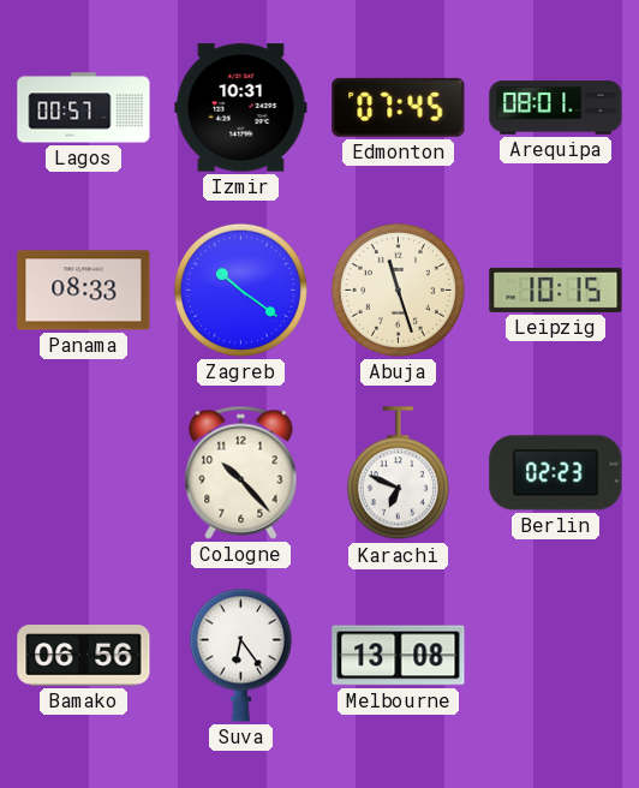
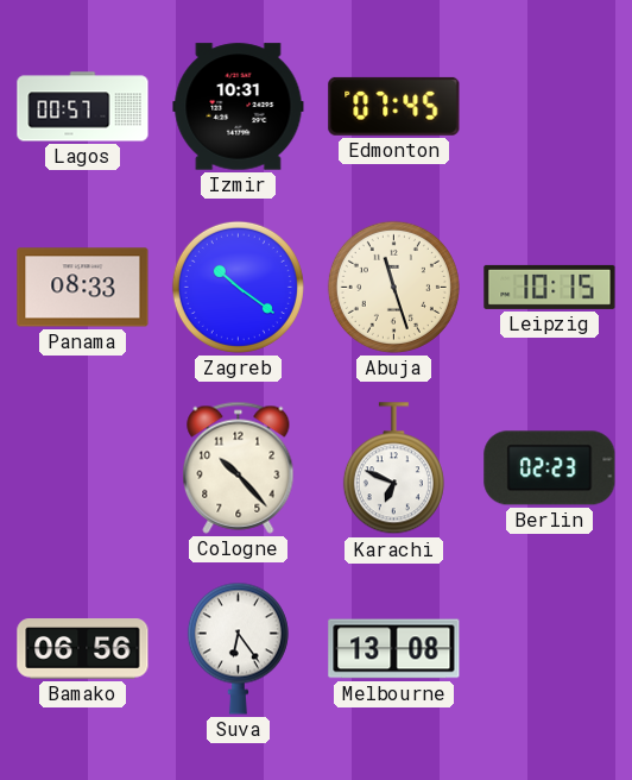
Arequipa: 08:01 -> none (556, 108)
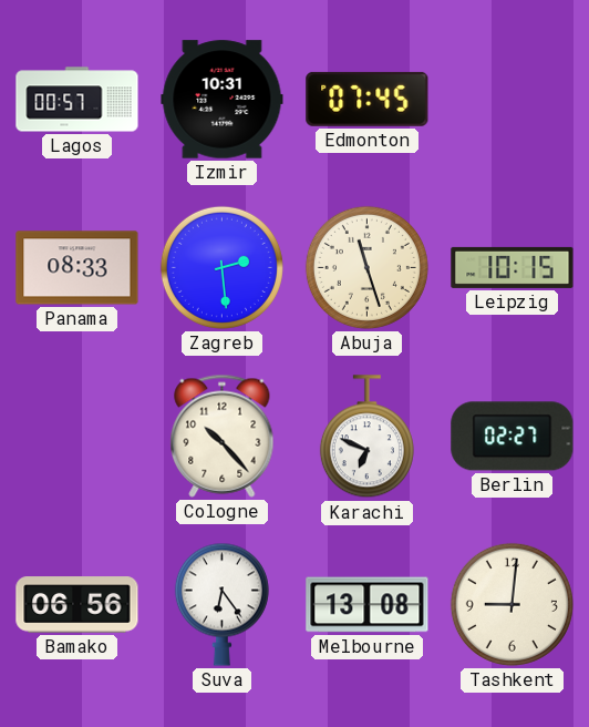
Zagreb: 10:21 -> 2:29 (221, 267)
Berlin: 02:23 -> 02:27 (513, 437)
Tashkent: none -> 9:01 (512, 604)
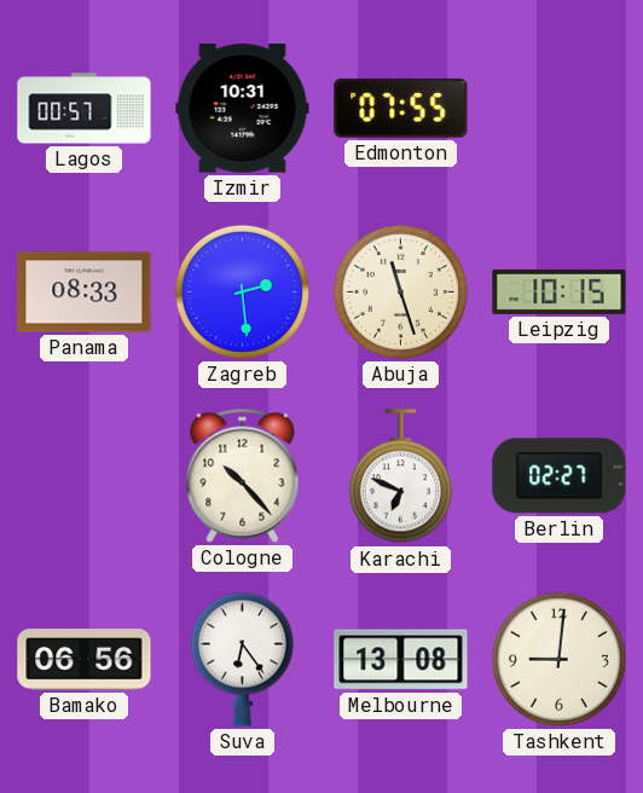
Edmonton: 07:45 -> 07:55 (401, 108)
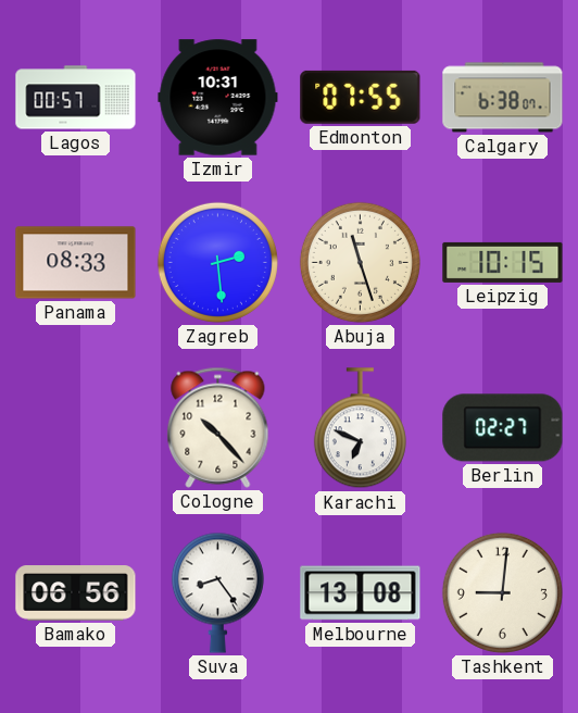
Calgary: none -> 6:38 (503, 98)
Suva: 6:24 -> 8:24 (217, 592)
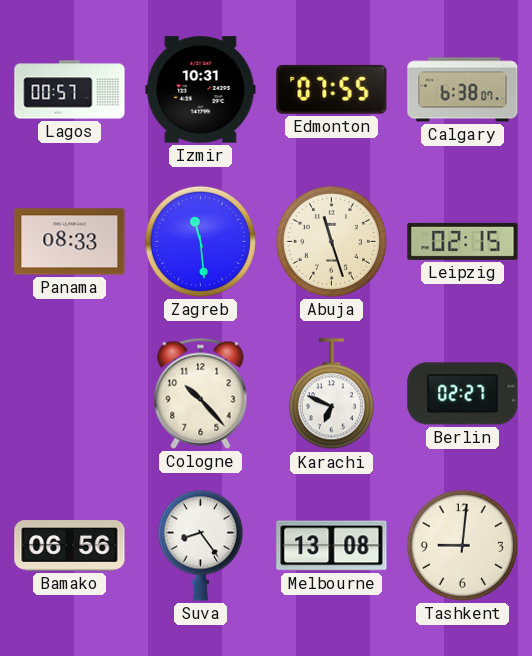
Zagreb: 2:29 -> 11:29 (200, 241)
Leipzig: 10:15 -> 02:15 (463, 241)
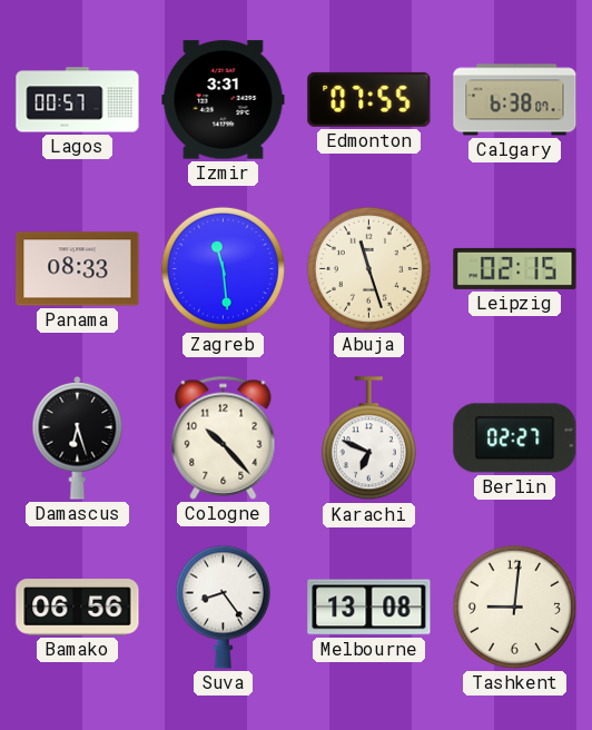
Izmir: 10:31 -> 3:31 (224, 100)
Damascus: none -> 6:27 (78, 437)
